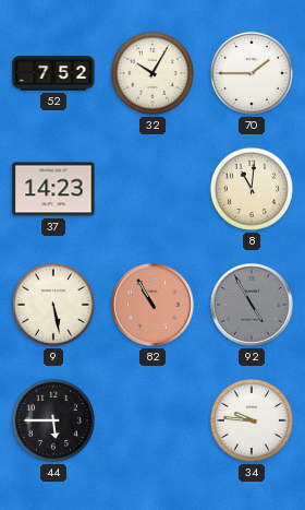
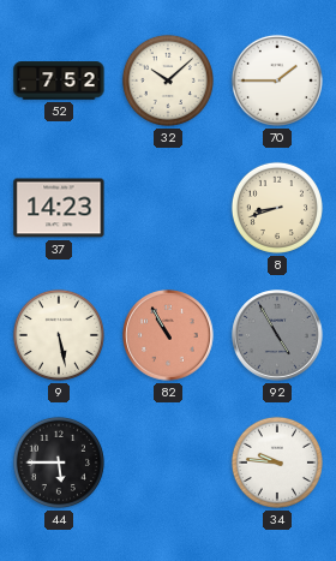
32: 10:05 -> 10:08 (168, 80)
8: 11:01 -> 8:42 (277, 208)
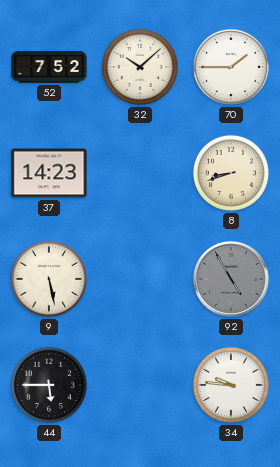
82: 10:55 -> none (168, 335)
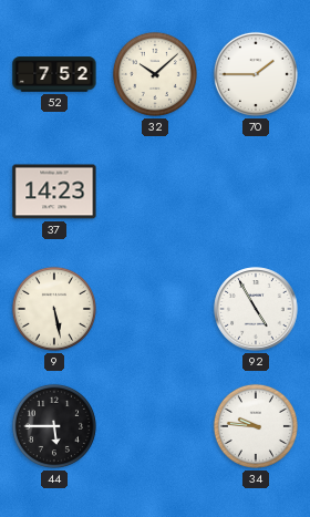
8: 8:42 -> none (231, 173)
92 dial: grey -> white (256, 309)
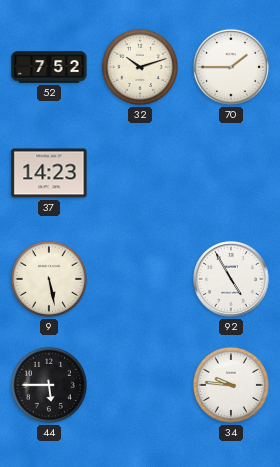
32: 10:08 -> 10:12 (140, 67)
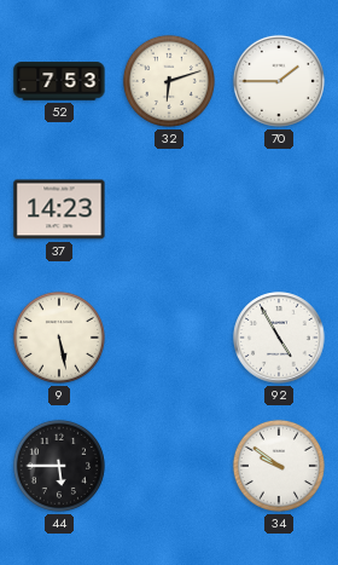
52: 7:52 -> 7:53 (59, 81)
32: 10:12 -> 6:12 (169, 81)
34: 9:46 -> 9:51 (279, 466)
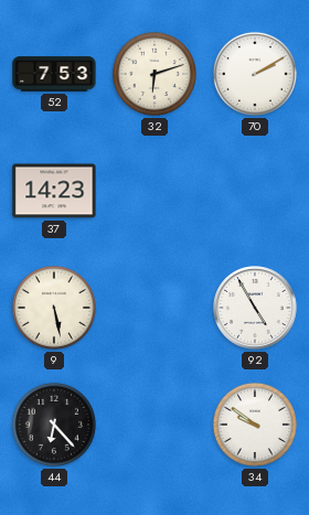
70: 1:45 -> 2:10 (255, 74)
44: 5:45 -> 6:23 (54, 425)
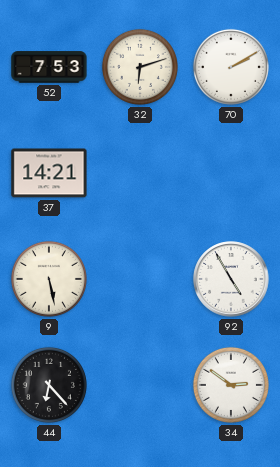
37: 14:23 -> 14:21 (49, 173)
34: 9:51 -> 2:51 (231, 385)
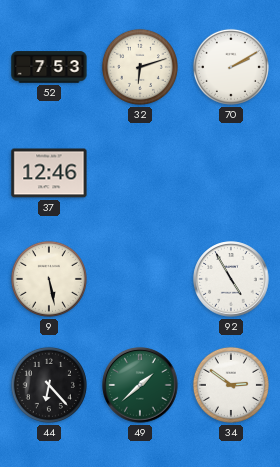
37: 14:21 -> 12:46 (49, 173)
49: none -> 1:38 (140, 385)
